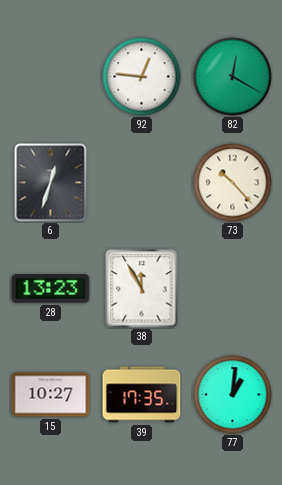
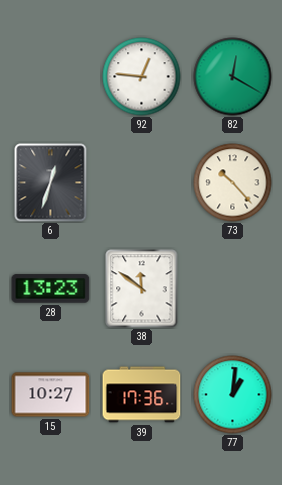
38: 11:55 -> 11:51 (142, 289)
39: 17:35 -> 17:36 (142, 395)
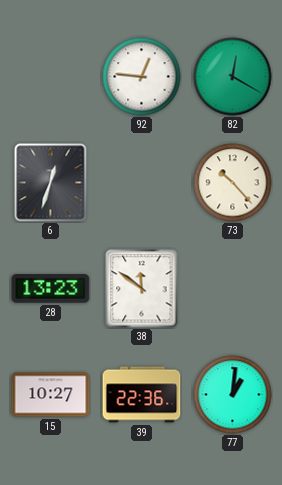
39: 17:36 -> 22:36 (142, 395)
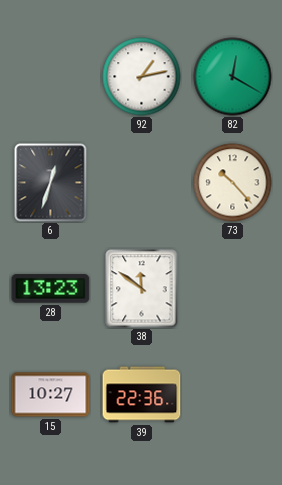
92: 12:46 -> 1:13 (142, 77)
77: 1:01 -> none (233, 395)
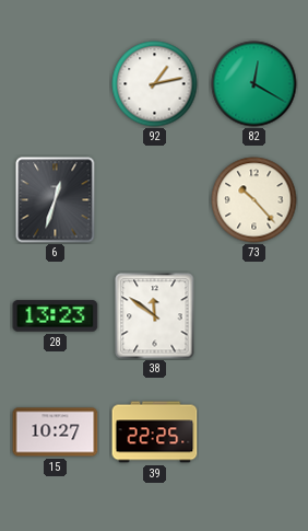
39: 22:36 -> 22:25 (155, 432)
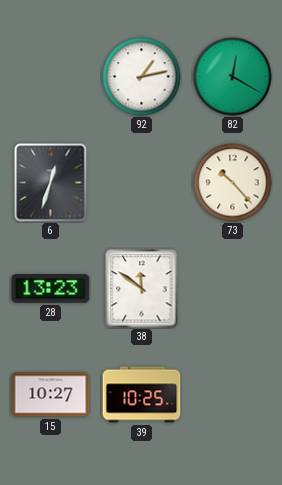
39: 22:25 -> 10:25 (142, 395)
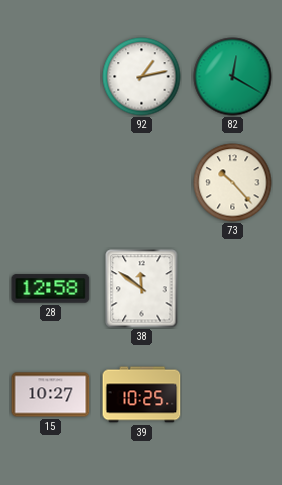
6: 12:33 -> none (51, 183)
28: 13:23 -> 12:58 (51, 289)
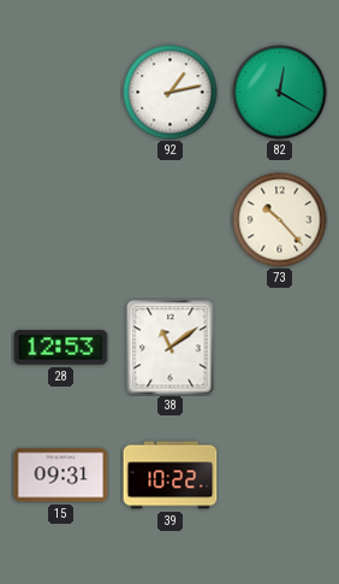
28: 12:58 -> 12:53 (61, 348)
38: 11:51 -> 11:09 (171, 348)
15: 10:27 -> 09:31 (61, 476)
39: 10:25 -> 10:22 (171, 476)
